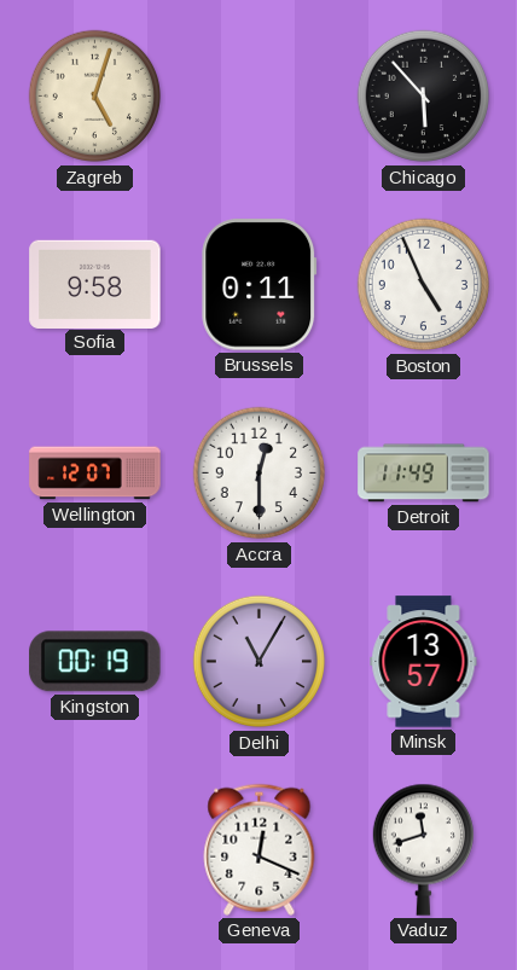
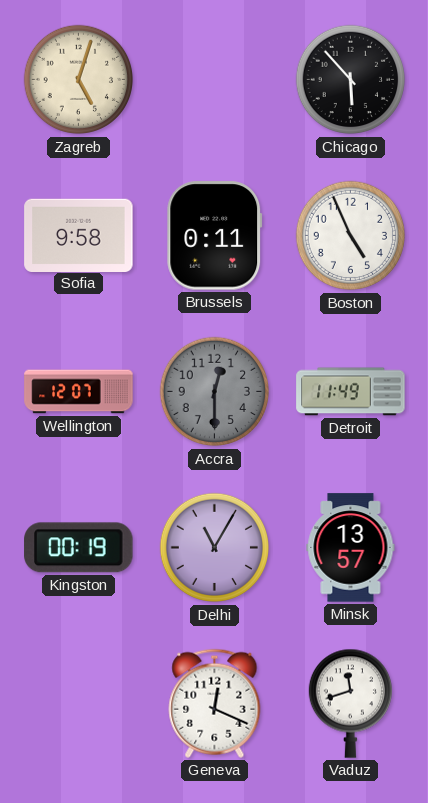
Accra dial: white -> grey (215, 392)
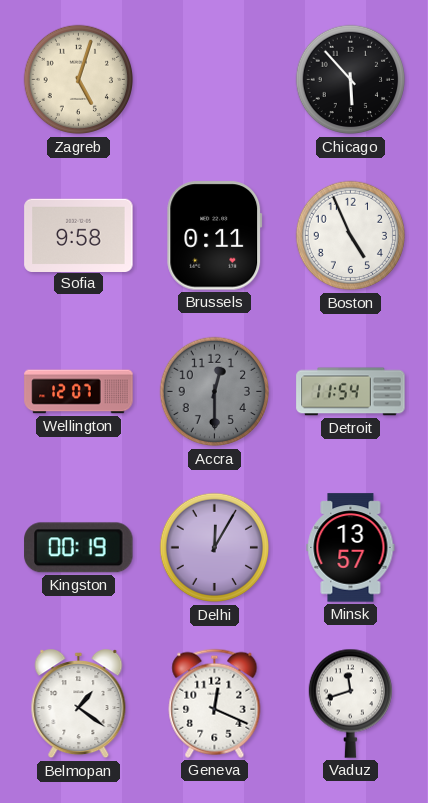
Detroit: 11:49 -> 11:54 (351, 392)
Delhi: 11:05 -> 12:05 (215, 548)
Belmopan: none -> 1:21 (79, 704)
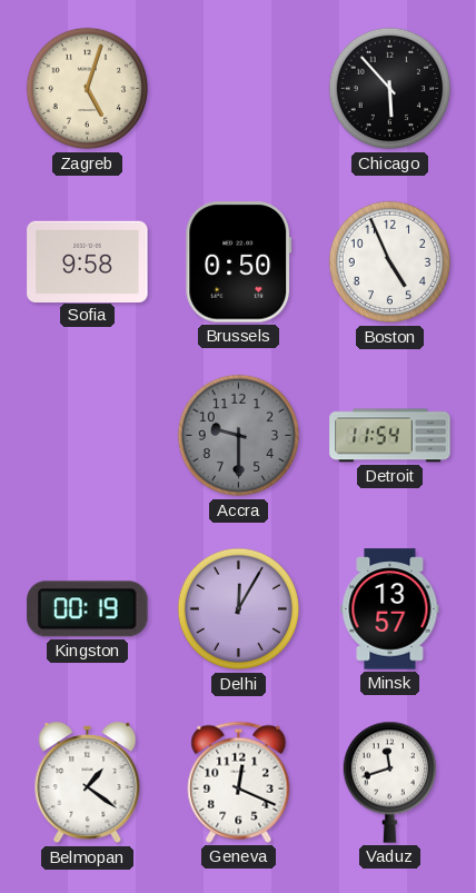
Brussels: 0:11 -> 0:50 (239, 262)
Wellington: 12:07 -> none (79, 392)
Accra: 12:30 -> 9:30 (239, 436)
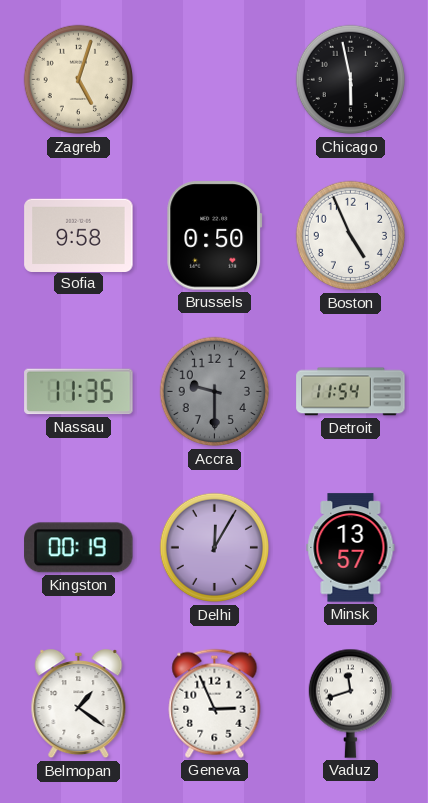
Chicago: 5:53 -> 5:58 (351, 80)
Nassau: none -> 11:35 (79, 392)
Geneva: 12:19 -> 2:56 (215, 703)
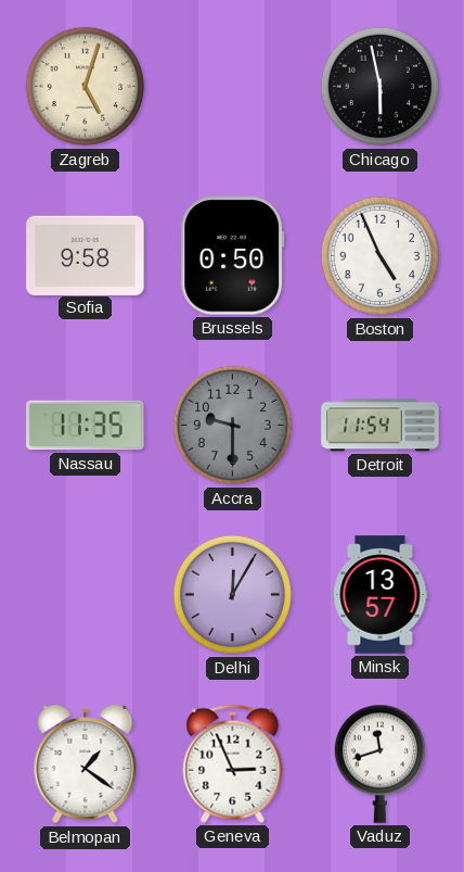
Kingston: 00:19 -> none (79, 548)
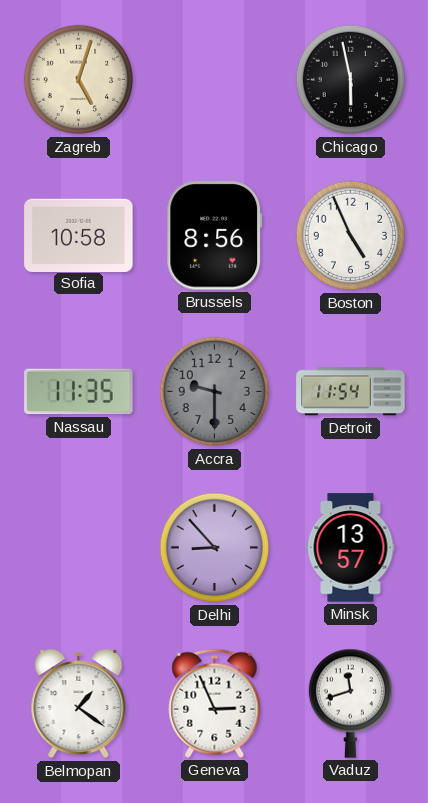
Sofia: 9:58 -> 10:58 (79, 235)
Brussels: 0:50 -> 8:56 (215, 236)
Delhi: 12:05 -> 8:53 (215, 548)
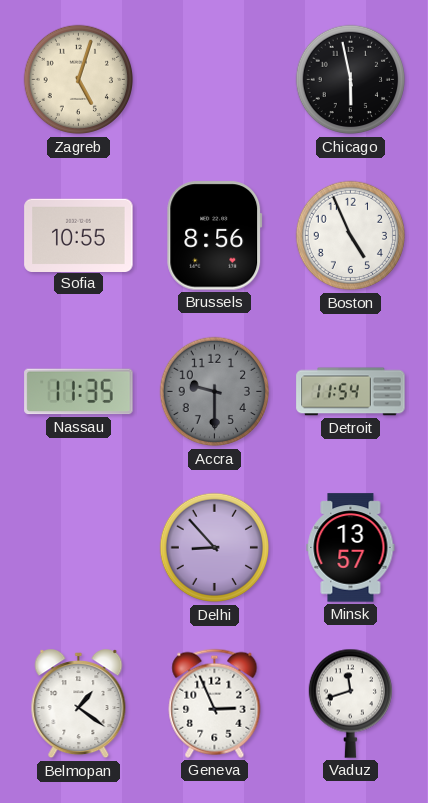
Sofia: 10:58 -> 10:55 (79, 235)
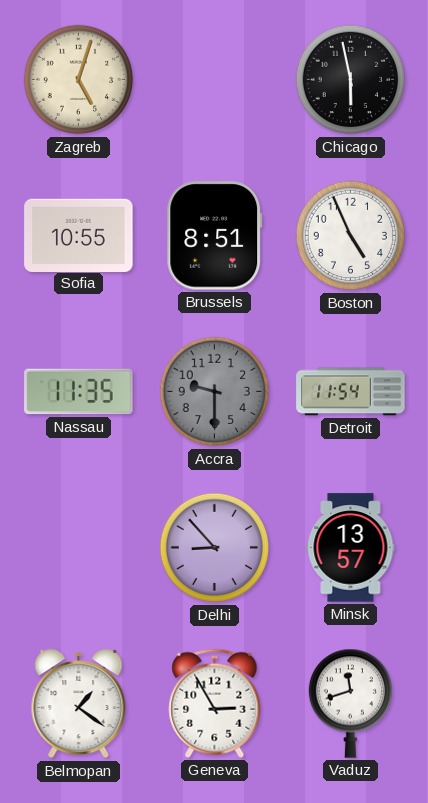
Brussels: 8:56 -> 8:51 (215, 236)
Geneva: 2:56 -> 2:55 (215, 703)
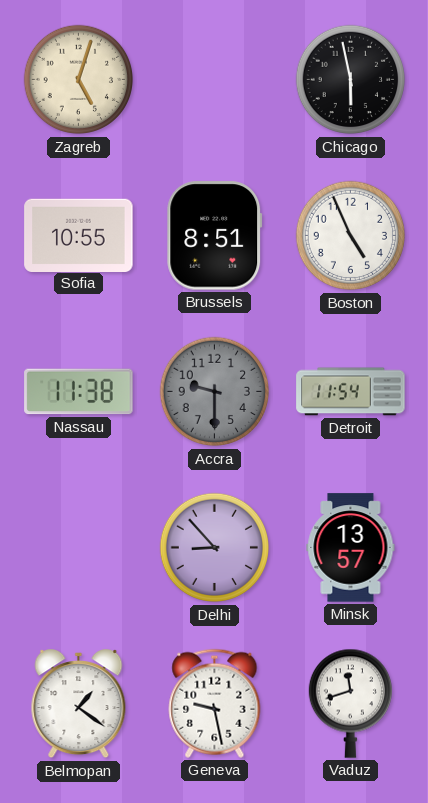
Nassau: 11:35 -> 11:38 (79, 392)
Geneva: 2:55 -> 9:28 (215, 703)
